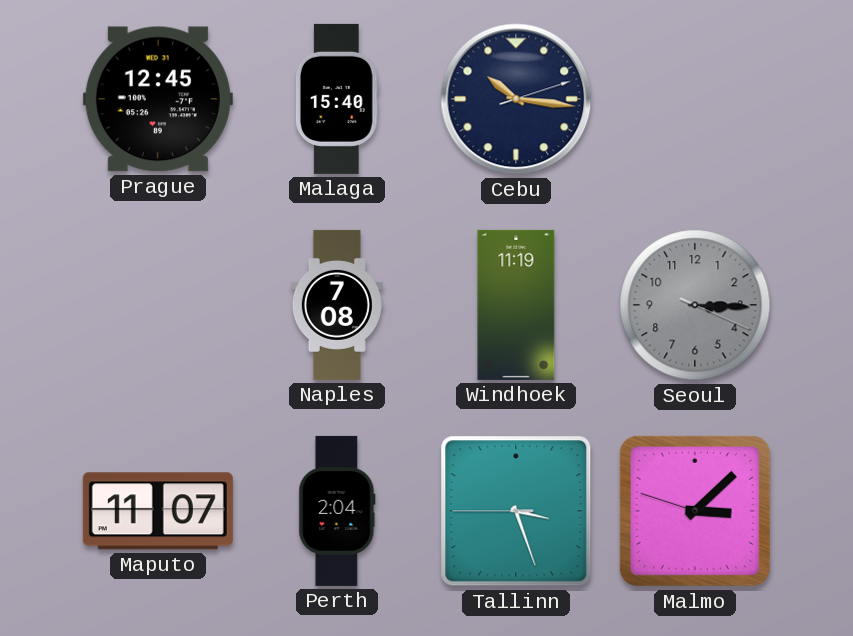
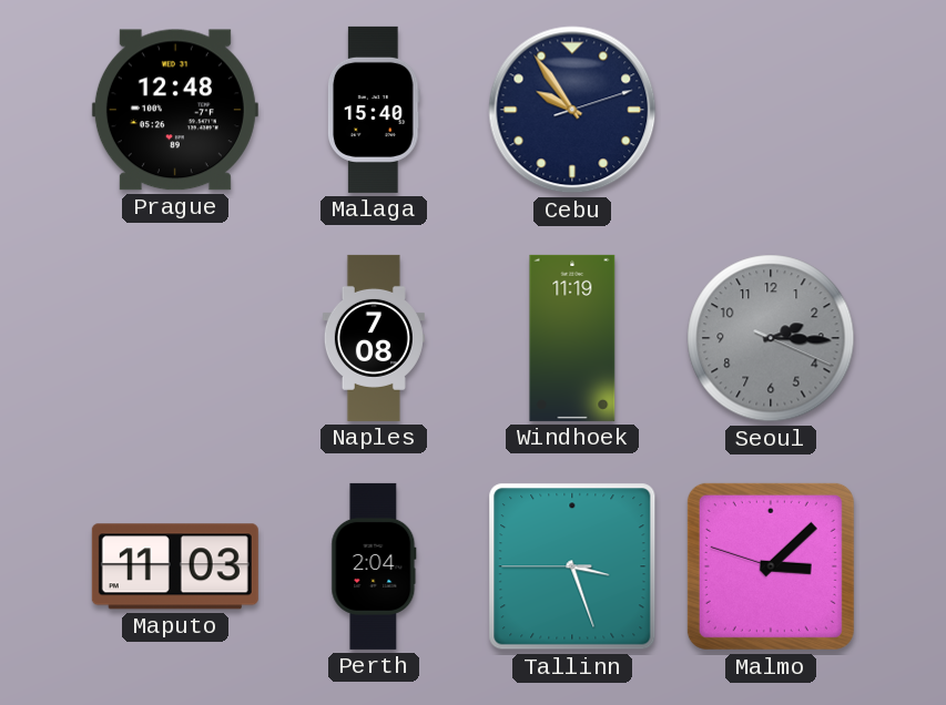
Prague: 12:45 -> 12:48 (175, 110)
Cebu: 10:16 -> 9:54 (572, 110)
Seoul: 3:15 -> 2:15 (771, 338)
Maputo: 11:07 -> 11:03 (175, 566)
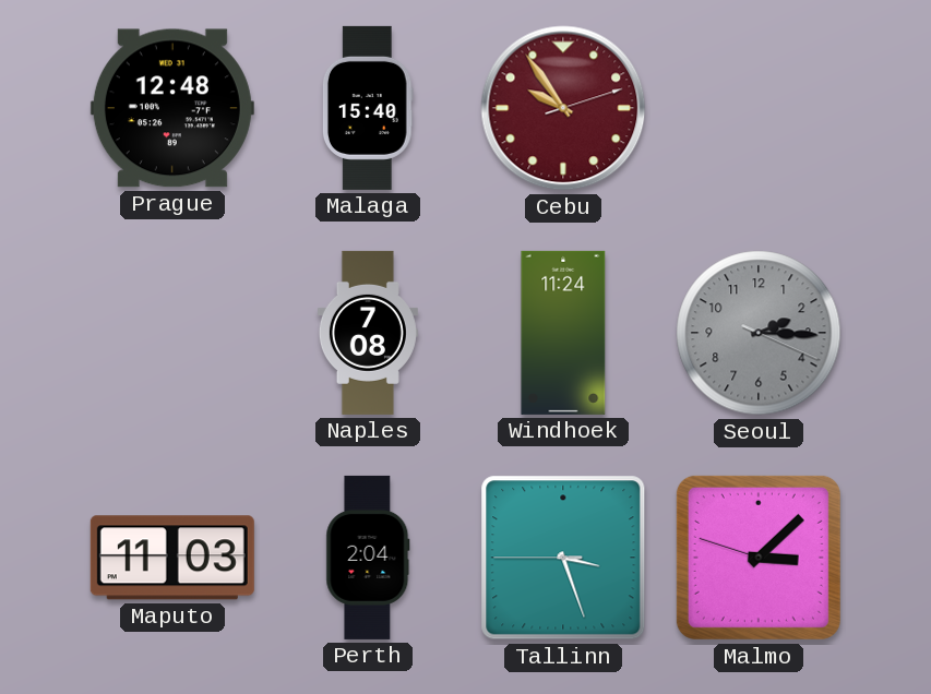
Cebu dial: navy -> burgundy (563, 108)
Windhoek: 11:19 -> 11:24 (563, 333)
